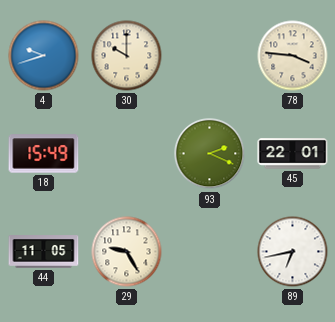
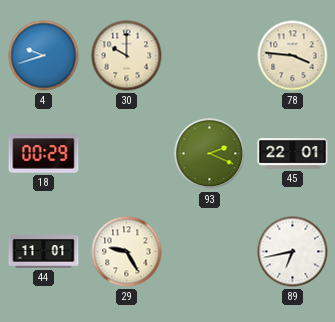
18: 15:49 -> 00:29 (44, 154)
44: 11:05 -> 11:01 (44, 252)
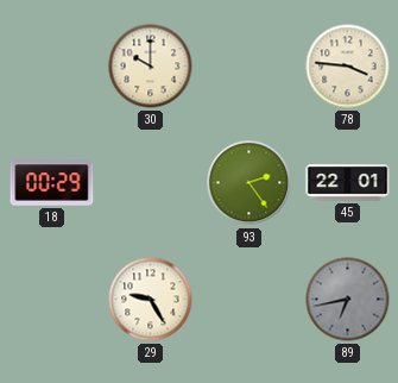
4: 9:42 -> none (44, 56)
93: 2:19 -> 2:24 (249, 183)
44: 11:01 -> none (44, 252)
89 dial: white -> grey (348, 300)
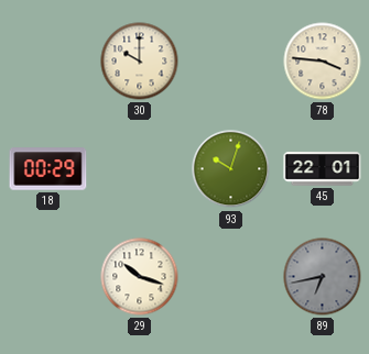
93: 2:24 -> 10:03 (231, 169)
29: 9:25 -> 10:18 (140, 277)
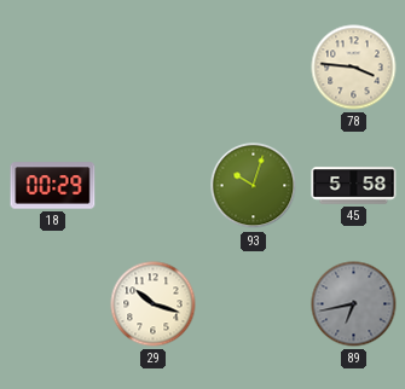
30: 10:00 -> none (140, 62)
45: 22:01 -> 5:58 (354, 186)
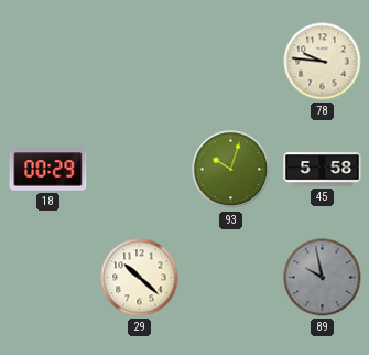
78: 3:46 -> 9:46 (323, 62)
29: 10:18 -> 10:22 (140, 278)
89: 6:43 -> 9:58 (323, 278)
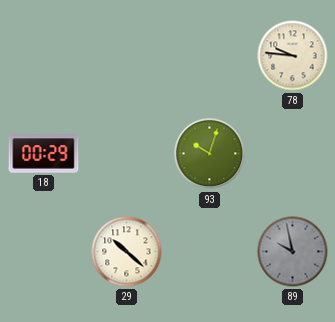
45: 5:58 -> none (323, 170)
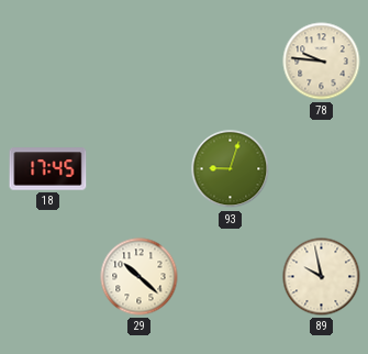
18: 00:29 -> 17:45 (48, 169)
93: 10:03 -> 9:03 (231, 169)
89 dial: grey -> cream (322, 277)
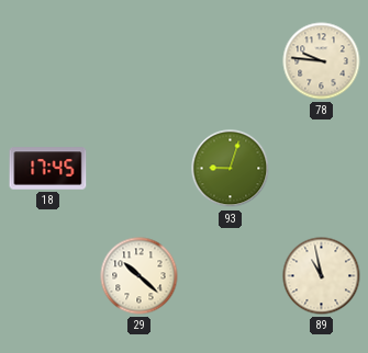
89: 9:58 -> 10:58 (322, 276)
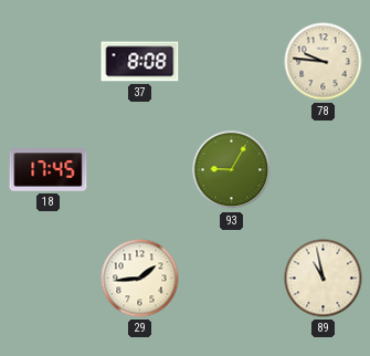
37: none -> 8:08 (140, 62)
93: 9:03 -> 9:05 (232, 170)
29: 10:22 -> 1:44 (140, 279)
